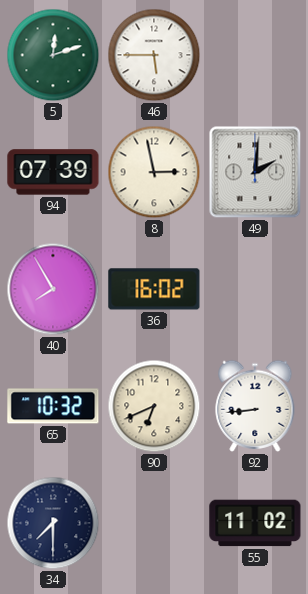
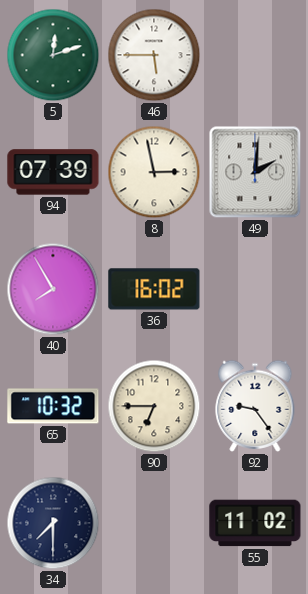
90: 6:41 -> 6:45 (154, 406)
92: 8:44 -> 9:24 (255, 406)
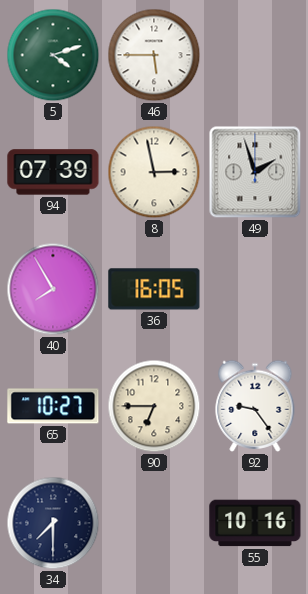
5: 12:12 -> 4:12 (53, 55)
49: 2:01 -> 1:57 (255, 172)
36: 16:02 -> 16:05 (154, 289)
65: 10:32 -> 10:27 (53, 406)
55: 11:02 -> 10:16 (255, 523)
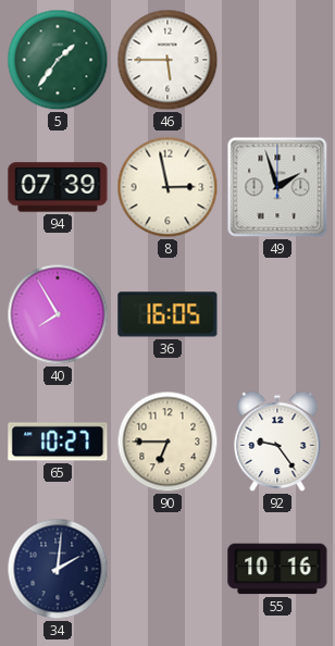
5: 4:12 -> 1:36 (58, 60)
34: 7:30 -> 2:01 (58, 569)
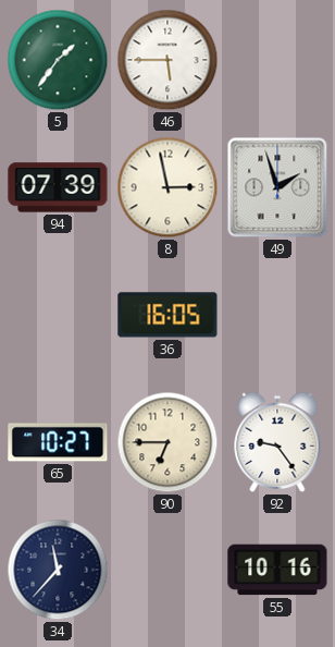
40: 7:55 -> none (58, 314)
34: 2:01 -> 11:37 (58, 570)
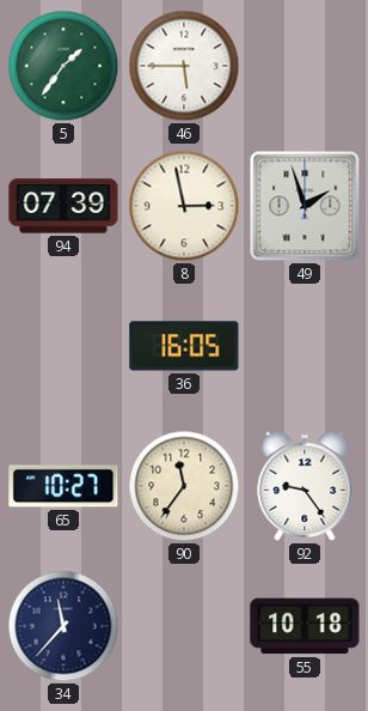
90: 6:45 -> 11:36 (184, 486)
55: 10:16 -> 10:18 (305, 626)
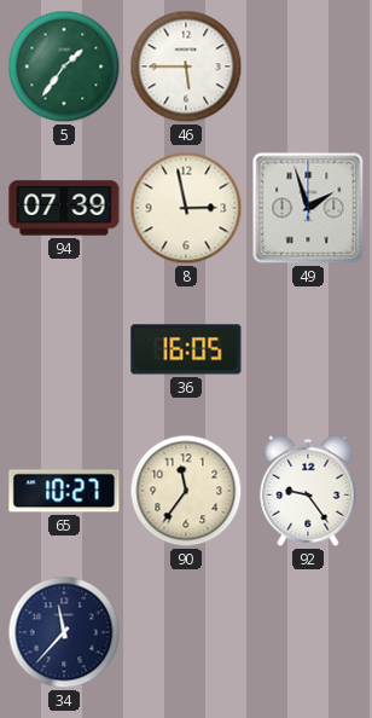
55: 10:18 -> none (305, 626)
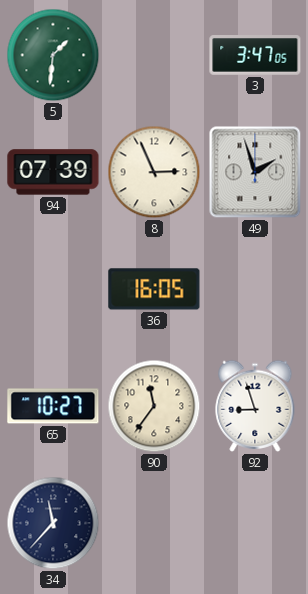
5: 1:36 -> 1:31 (53, 55)
46: 5:45 -> none (186, 66)
3: none -> 3:47 (255, 56)
8: 2:58 -> 2:56 (154, 172)
92: 9:24 -> 8:57 (255, 406)
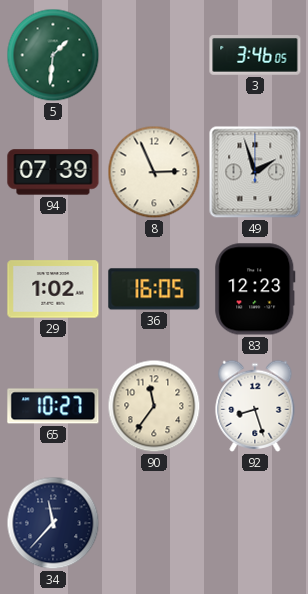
3: 3:47 -> 3:46 (255, 56)
29: none -> 1:02 (53, 289)
83: none -> 12:23 (255, 289)
92: 8:57 -> 8:27 (255, 406)
